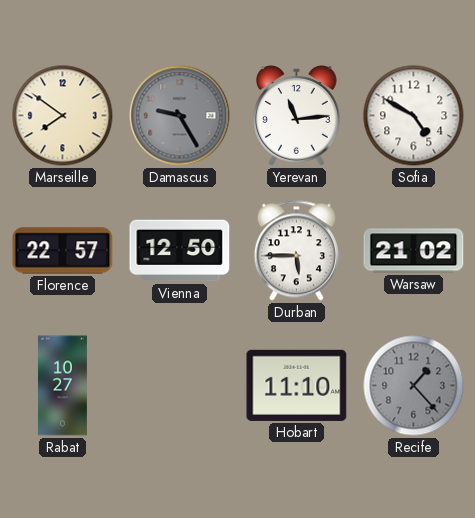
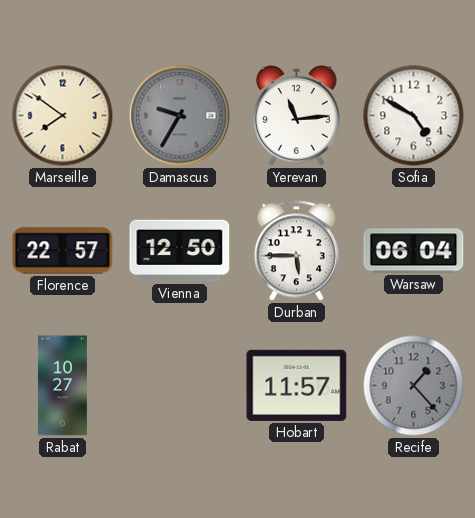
Damascus: 9:25 -> 9:35 (180, 116)
Warsaw: 21:02 -> 06:04 (414, 251)
Hobart: 11:10 -> 11:57 (297, 385)
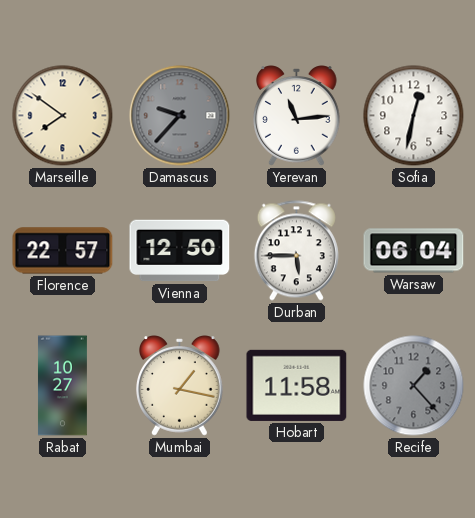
Damascus: 9:35 -> 9:37 (180, 116)
Sofia: 4:50 -> 12:32 (414, 116)
Mumbai: none -> 1:17 (180, 386)
Hobart: 11:57 -> 11:58 (297, 385)
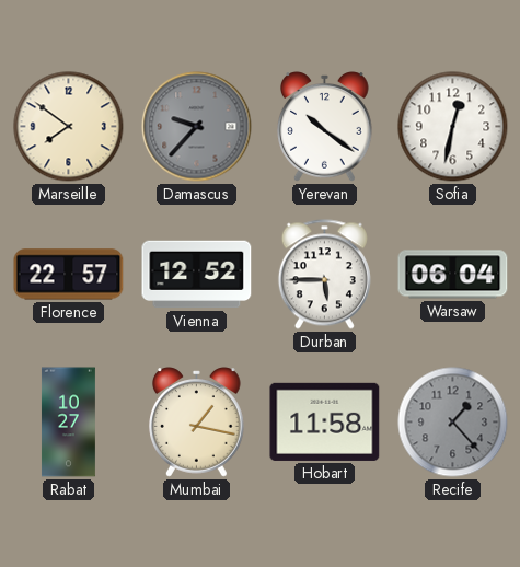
Yerevan: 11:14 -> 10:21 (325, 127)
Vienna: 12:50 -> 12:52 (197, 275)
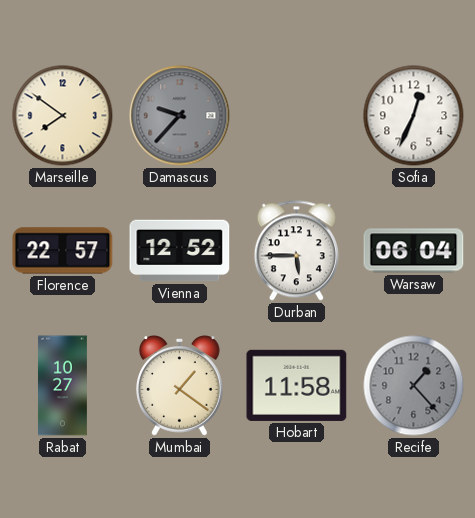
Yerevan: 10:21 -> none (325, 127)
Sofia: 12:32 -> 12:34 (414, 116)
Mumbai: 1:17 -> 1:21 (180, 386)
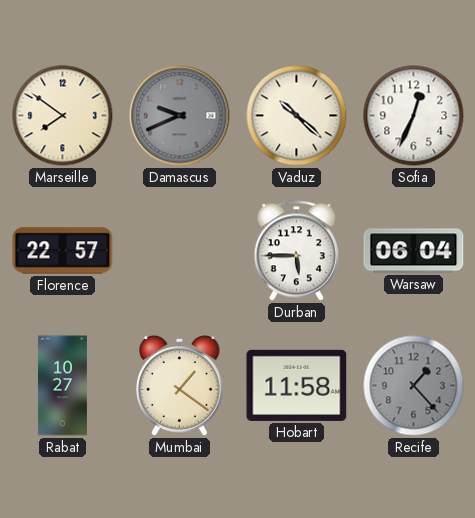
Damascus: 9:37 -> 9:41 (180, 116)
Vaduz: none -> 10:22 (297, 116)
Vienna: 12:52 -> none (180, 251)
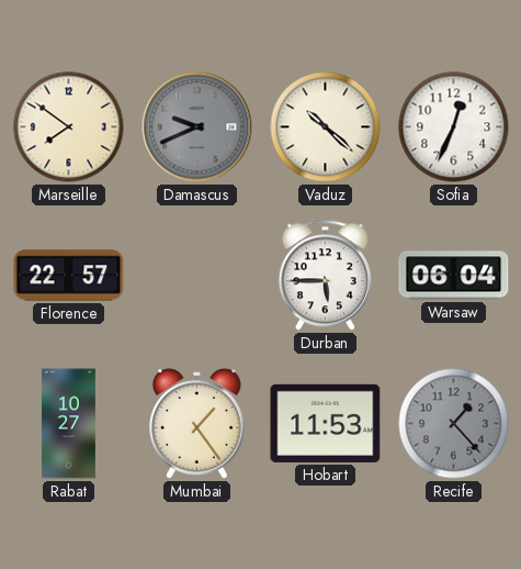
Mumbai: 1:21 -> 1:24 (197, 424)
Hobart: 11:58 -> 11:53 (326, 423)
